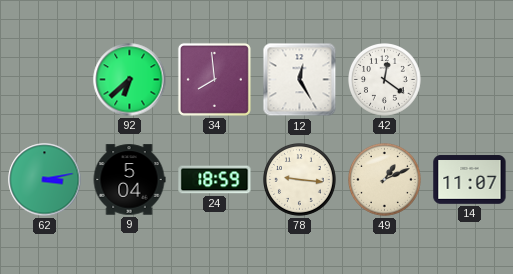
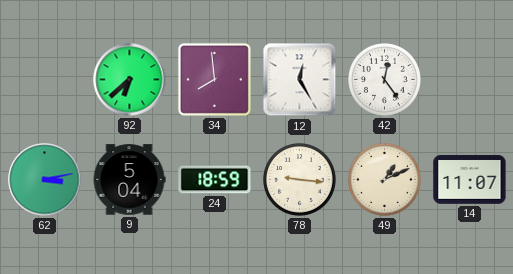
42: 12:21 -> 12:24 (385, 80)
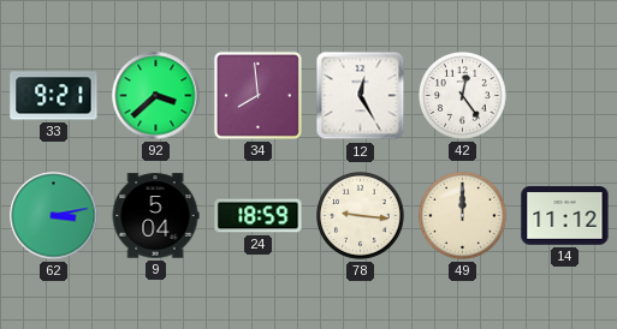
33: none -> 9:21 (54, 96)
92: 6:38 -> 3:38 (156, 96)
49: 1:11 -> 12:00 (463, 216)
14: 11:07 -> 11:12 (565, 216)
